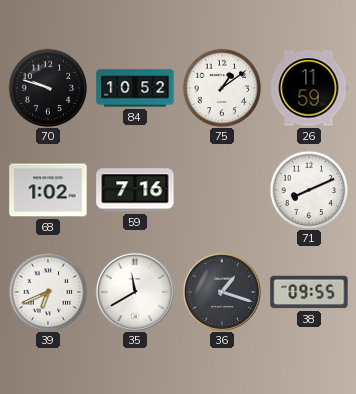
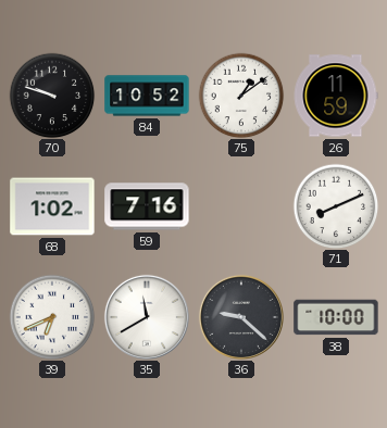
36: 1:18 -> 9:22 (241, 317)
38: 09:55 -> 10:00 (336, 317)
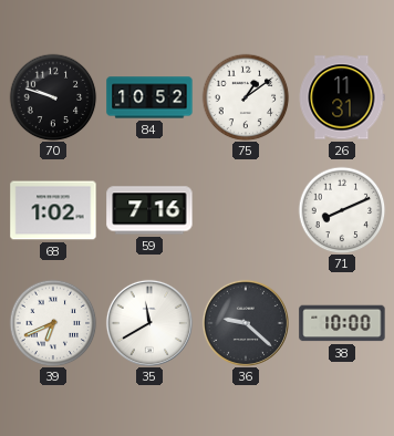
26: 11:59 -> 11:31 (342, 97)
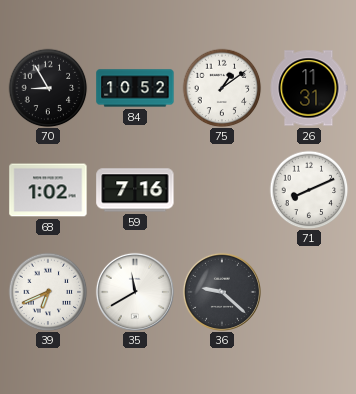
70: 9:48 -> 8:55 (48, 88)
38: 10:00 -> none (342, 323)
